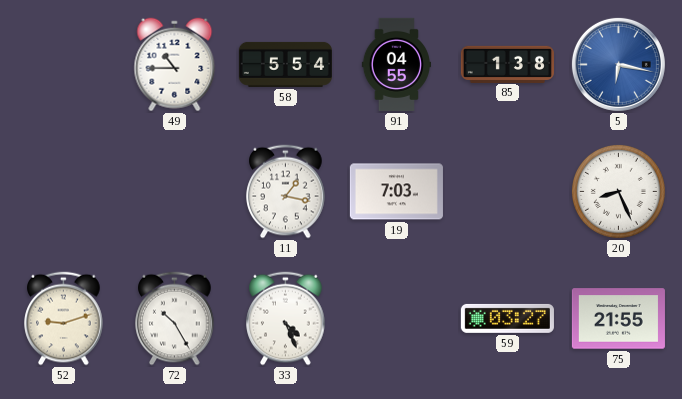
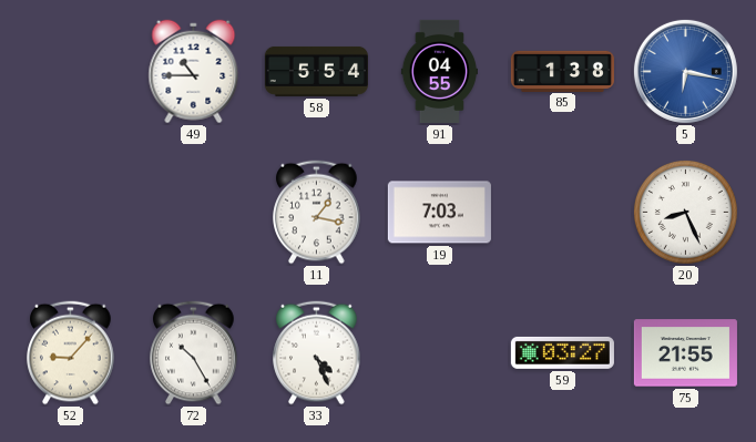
52: 9:12 -> 9:07 (71, 353)
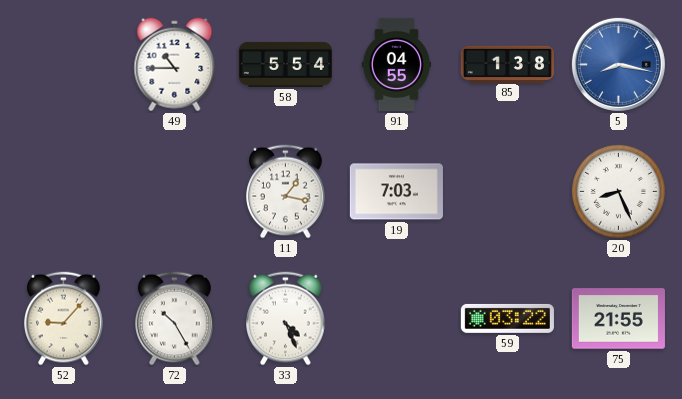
5: 6:17 -> 8:17 (618, 64)
59: 03:27 -> 03:22 (507, 318)
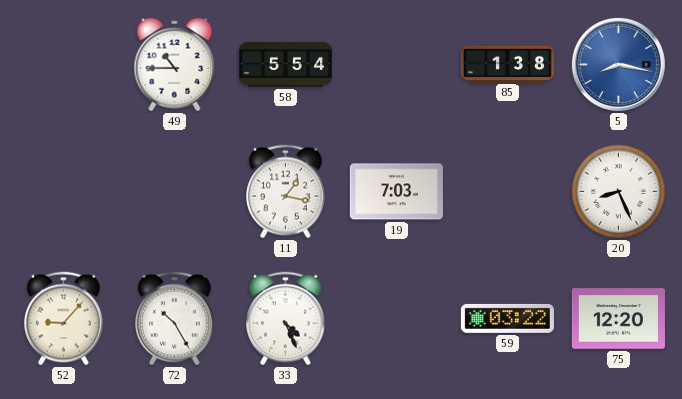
91: 04:55 -> none (396, 64)
75: 21:55 -> 12:20 (618, 319)
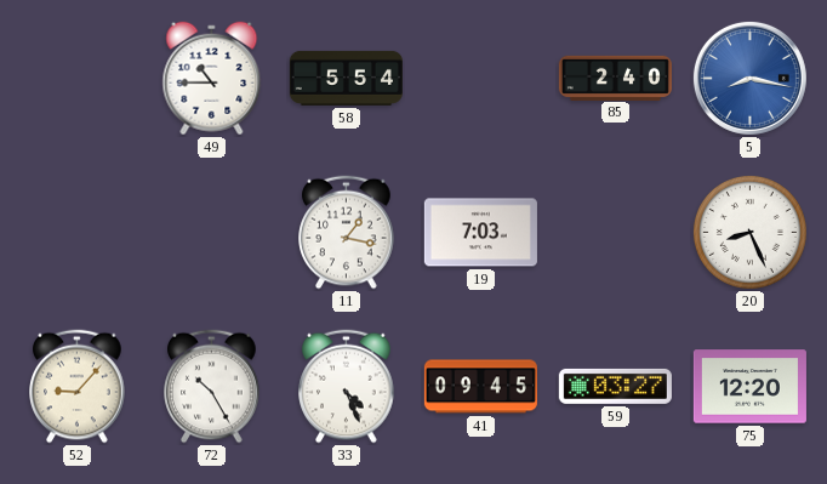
85: 1:38 -> 2:40 (615, 78)
41: none -> 09:45 (480, 387)
59: 03:22 -> 03:27 (615, 386)
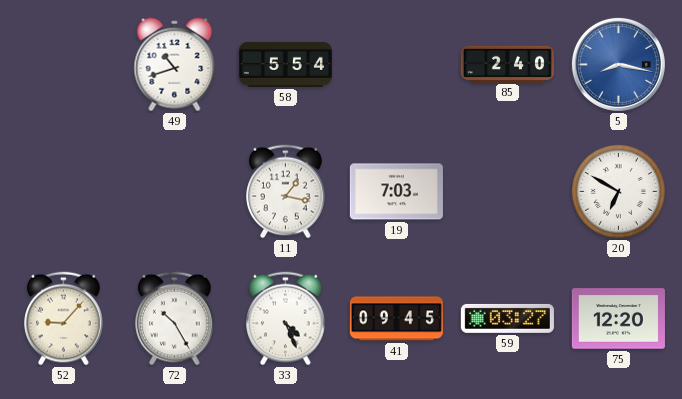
49: 10:45 -> 10:42 (175, 65)
20: 8:26 -> 6:50 (618, 191)
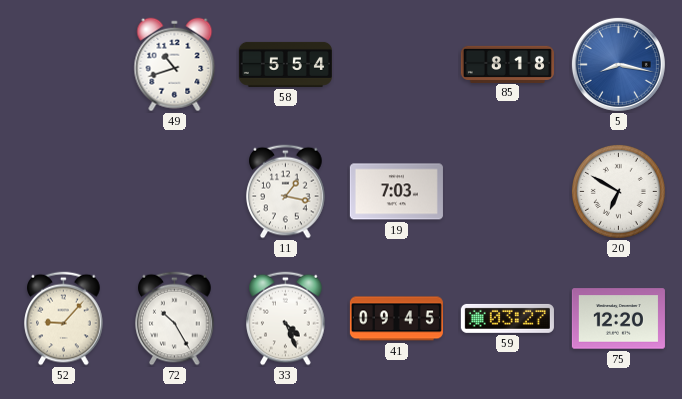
85: 2:40 -> 8:18 (507, 64)
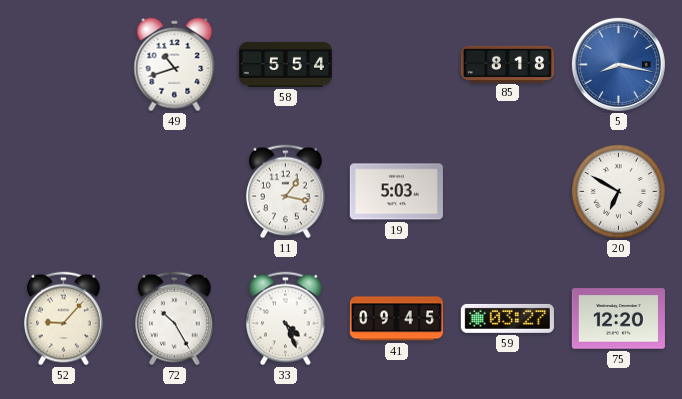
19: 7:03 -> 5:03 (396, 192)
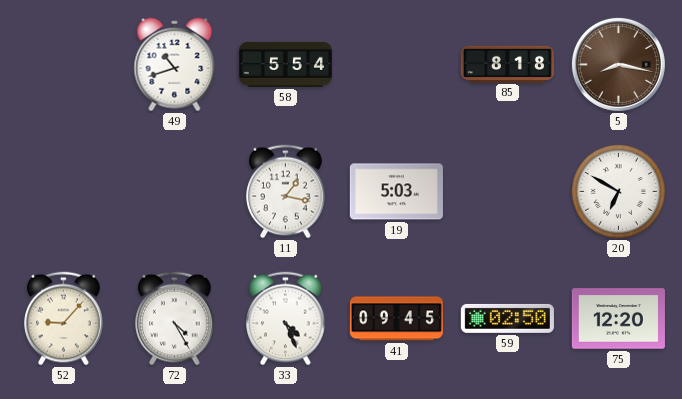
5 dial: blue -> brown (618, 64)
72: 10:25 -> 4:25 (175, 319)
59: 03:27 -> 02:50 (507, 318)
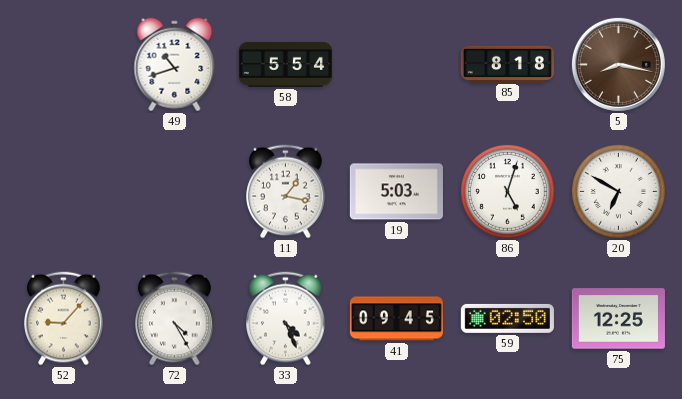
86: none -> 5:03 (507, 191)
75: 12:20 -> 12:25 (618, 319)
